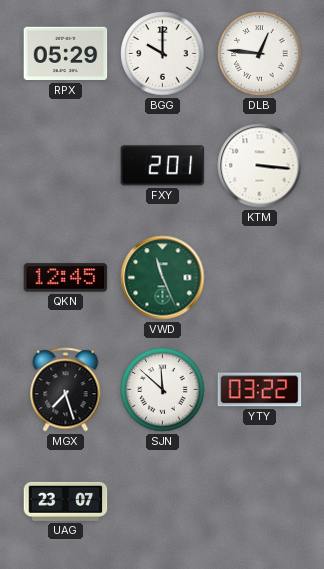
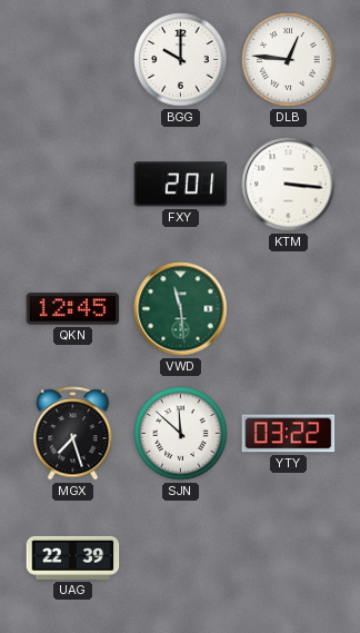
RPX: 05:29 -> none (66, 54)
VWD: 11:26 -> 11:29 (181, 309)
UAG: 23:07 -> 22:39 (73, 557)
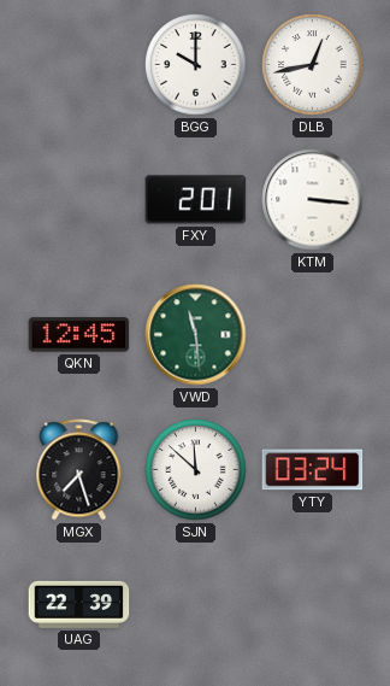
DLB: 12:46 -> 12:43 (313, 65)
YTY: 03:22 -> 03:24 (313, 470)
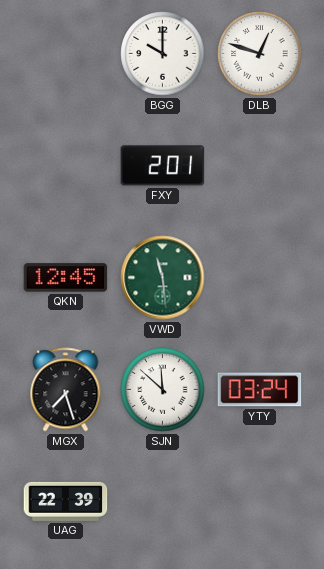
DLB: 12:43 -> 12:48 (260, 54)
KTM: 3:16 -> none (313, 200)
